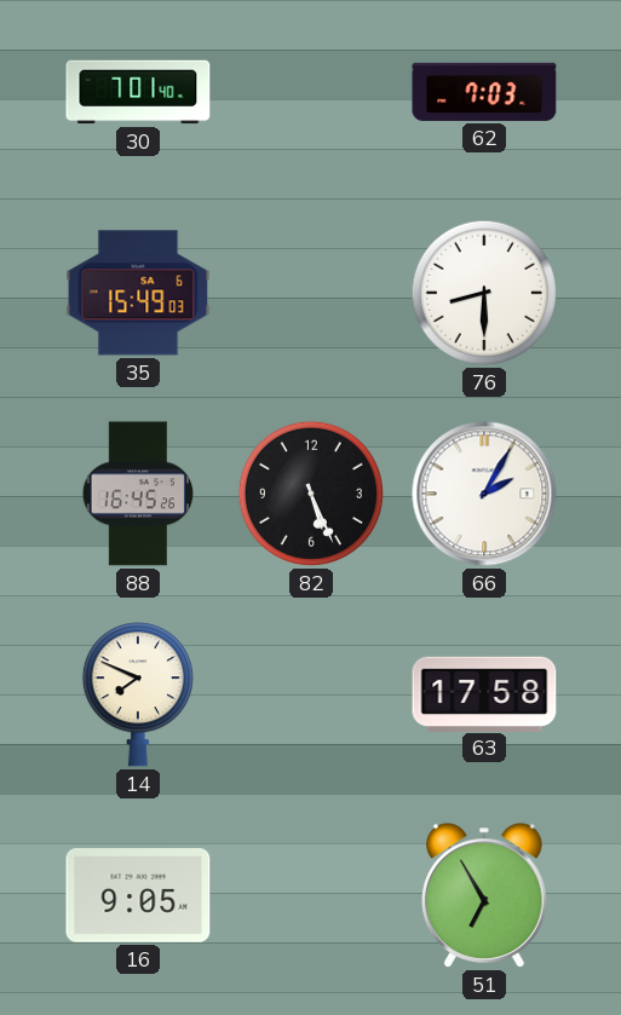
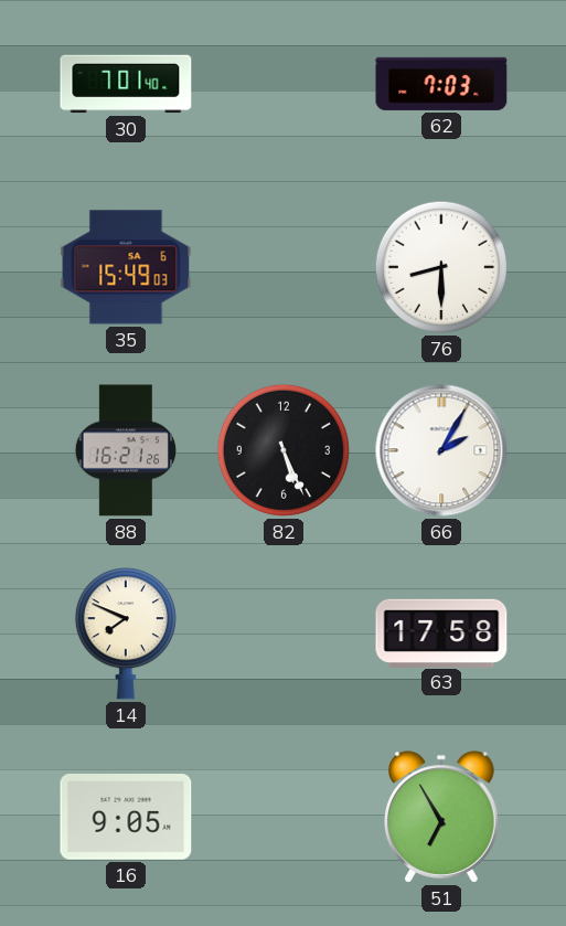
88: 16:45 -> 16:21 (125, 450)
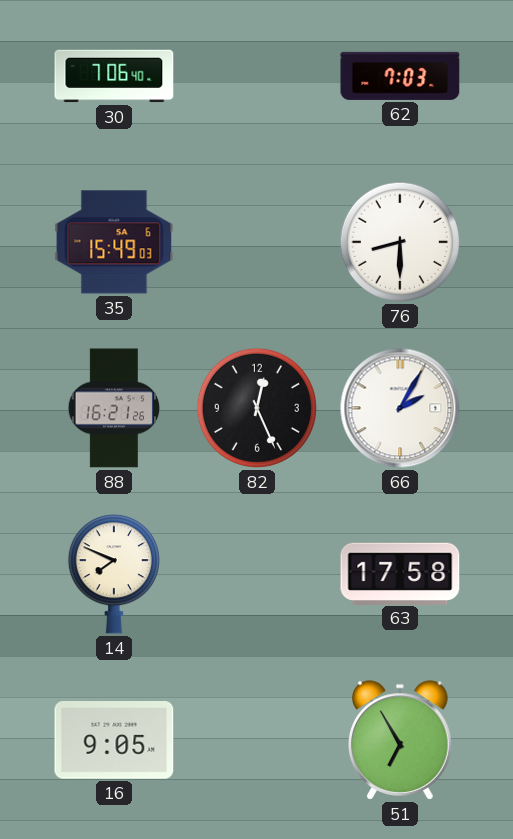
30: 7:01 -> 7:06 (114, 76)
82: 5:26 -> 12:26 (257, 408)
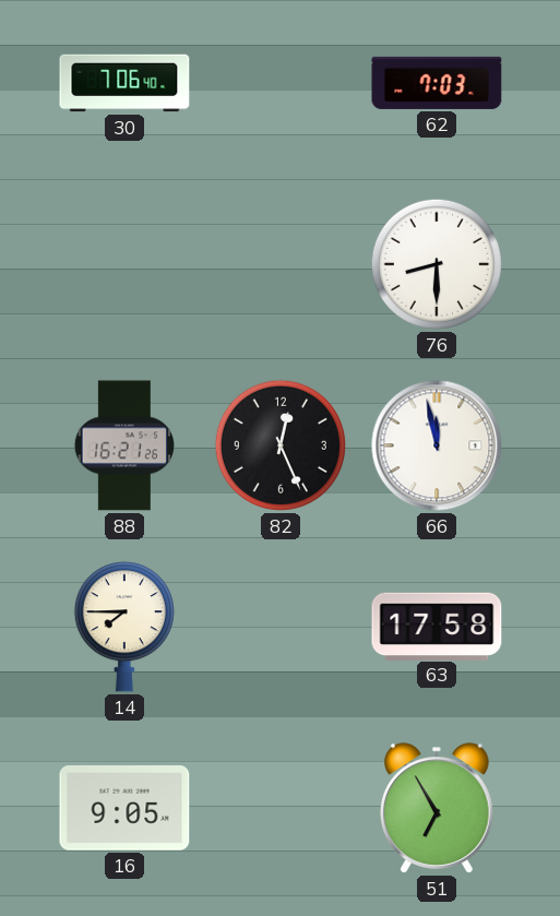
35: 15:49 -> none (114, 242)
66: 2:05 -> 11:58 (437, 445)
14: 7:49 -> 7:45 (124, 627)
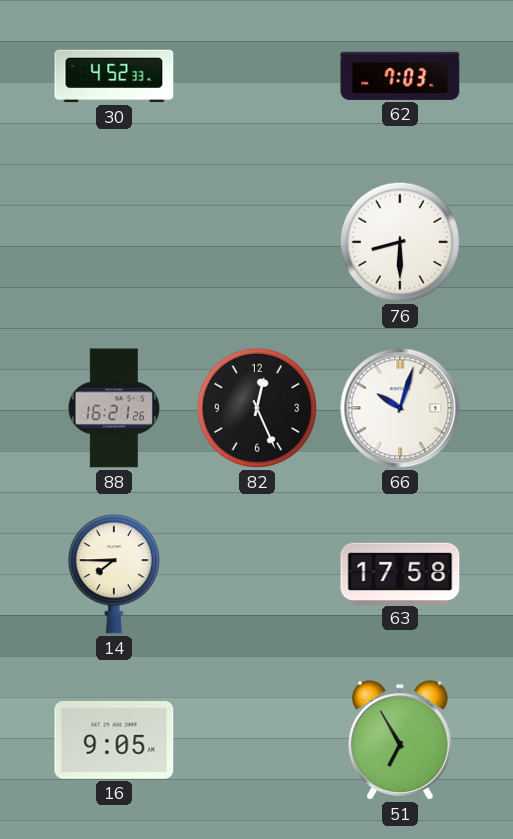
30: 7:06 -> 4:52 (114, 76)
66: 11:58 -> 10:03 (400, 408)
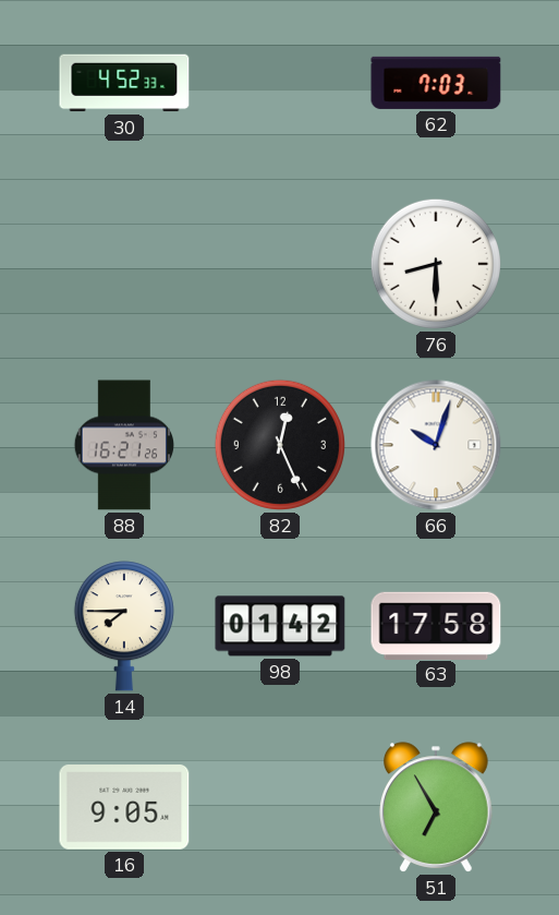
98: none -> 01:42 (280, 626)
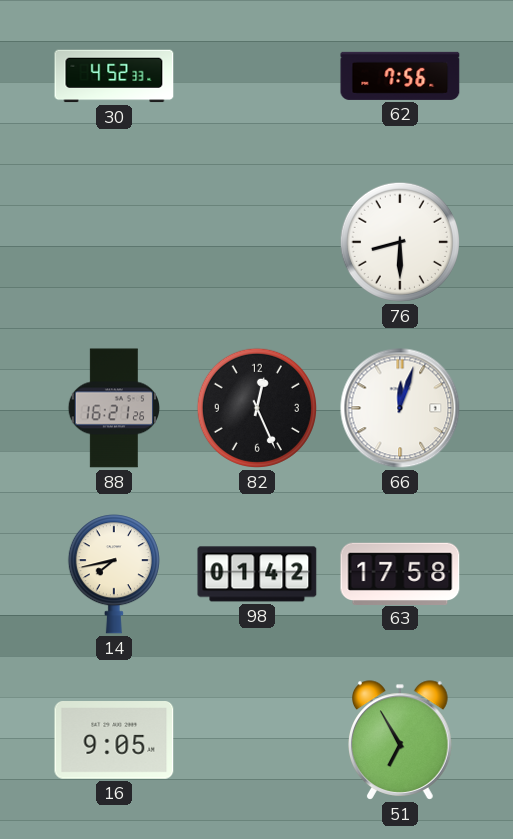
62: 7:03 -> 7:56 (400, 76)
66: 10:03 -> 12:03 (400, 408)
14: 7:45 -> 7:43 (114, 574)
